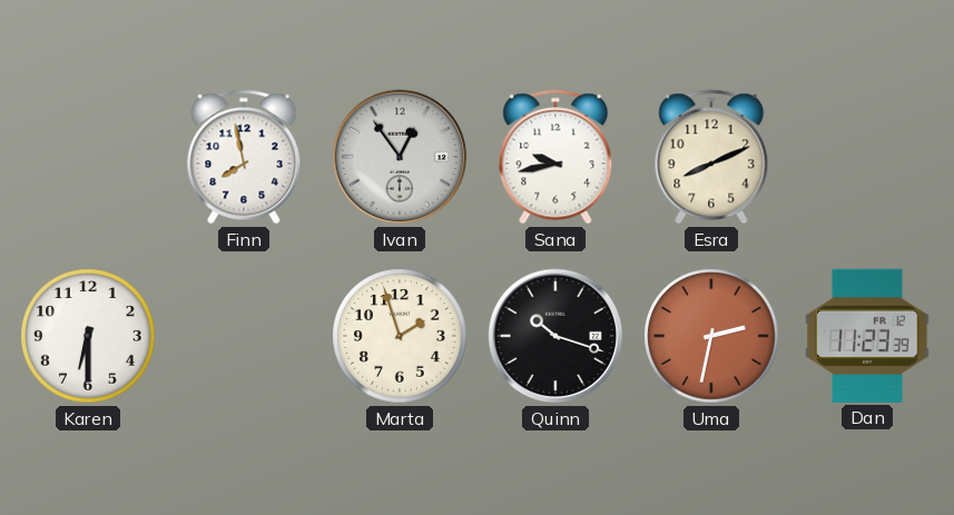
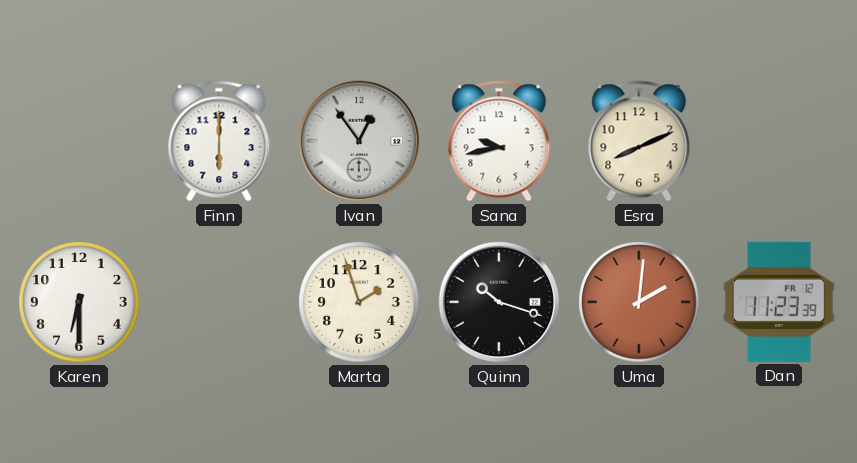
Finn: 7:58 -> 6:00 (219, 141)
Uma: 2:32 -> 2:01 (639, 302)
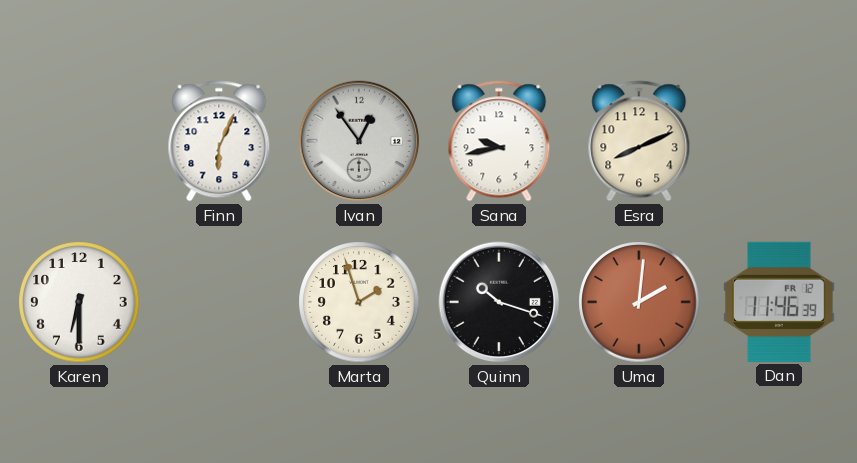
Finn: 6:00 -> 6:04 (219, 141)
Dan: 11:23 -> 11:46 (779, 302)
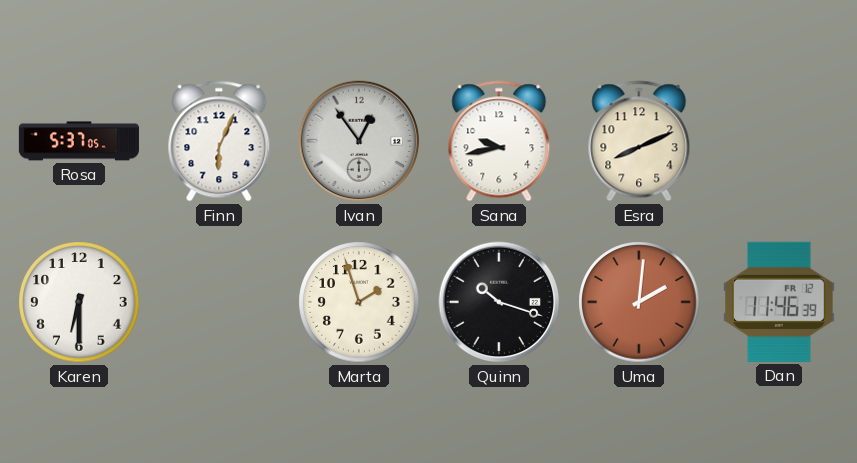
Rosa: none -> 5:37 (79, 141)
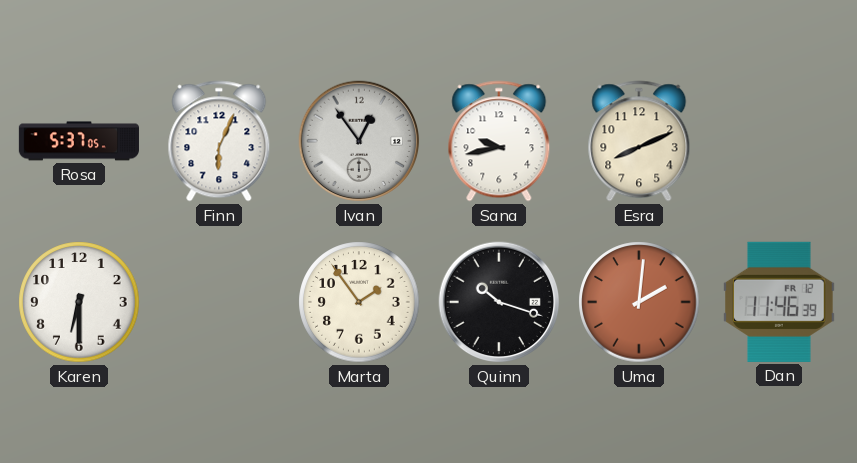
Marta: 1:57 -> 1:54 (359, 302)
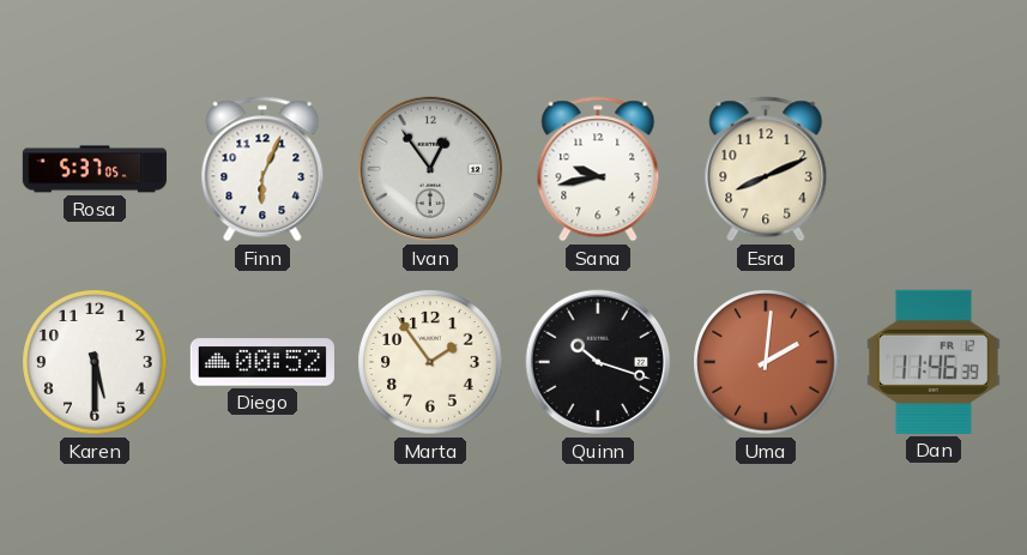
Karen: 6:30 -> 5:30 (95, 362)
Diego: none -> 00:52 (262, 362)
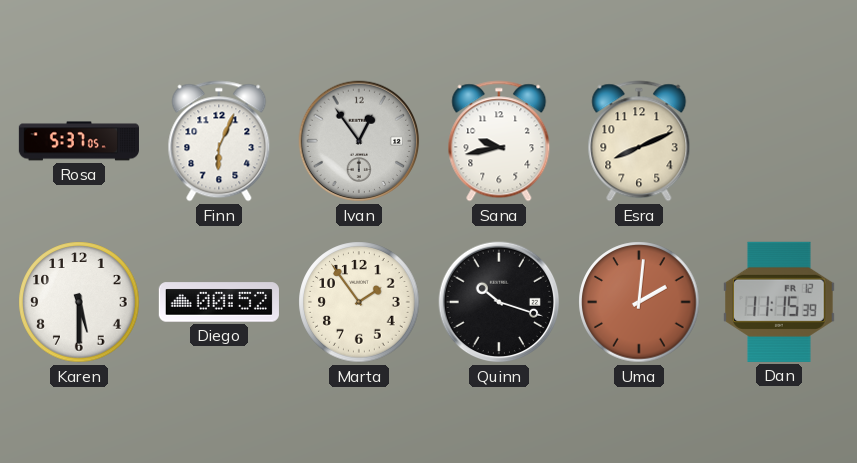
Dan: 11:46 -> 11:15 (779, 302)
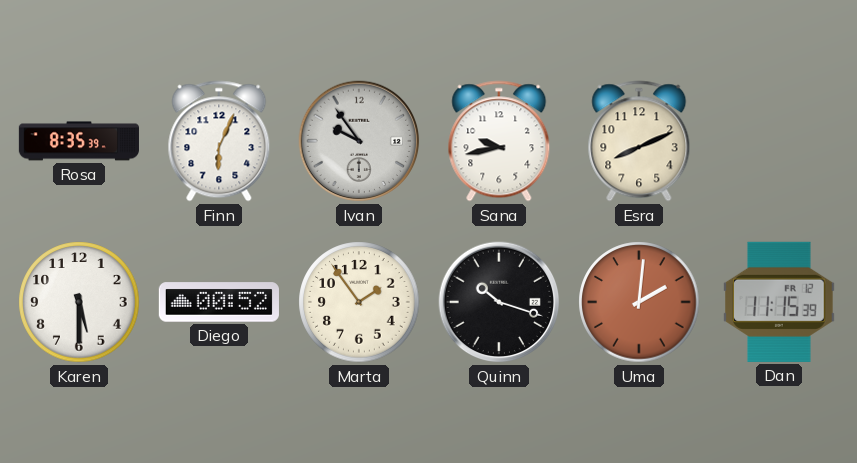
Rosa: 5:37 -> 8:35 (79, 141)
Ivan: 12:54 -> 9:54 (359, 141)
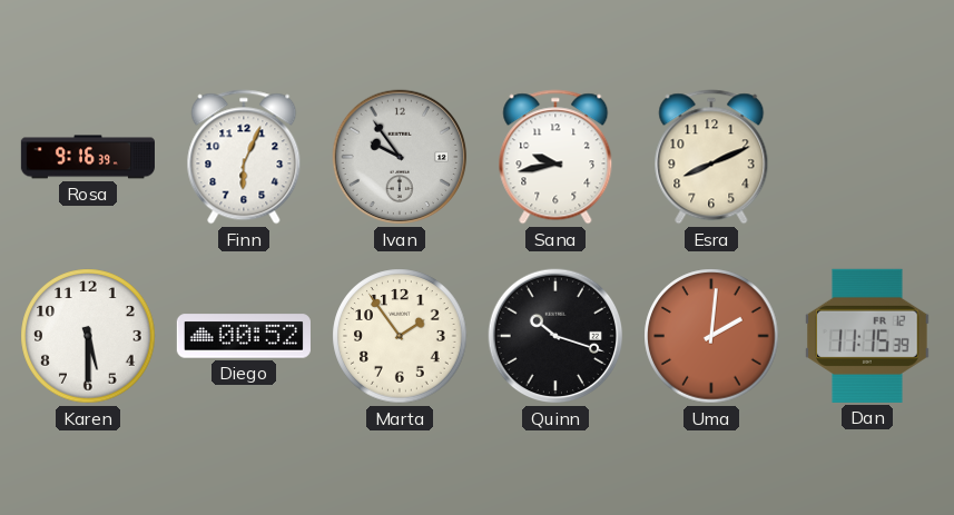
Rosa: 8:35 -> 9:16 (88, 157)
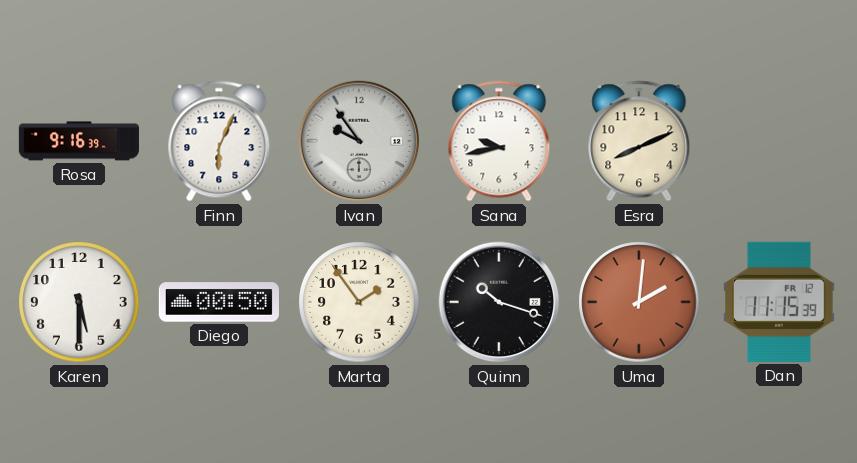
Diego: 00:52 -> 00:50 (219, 302)
